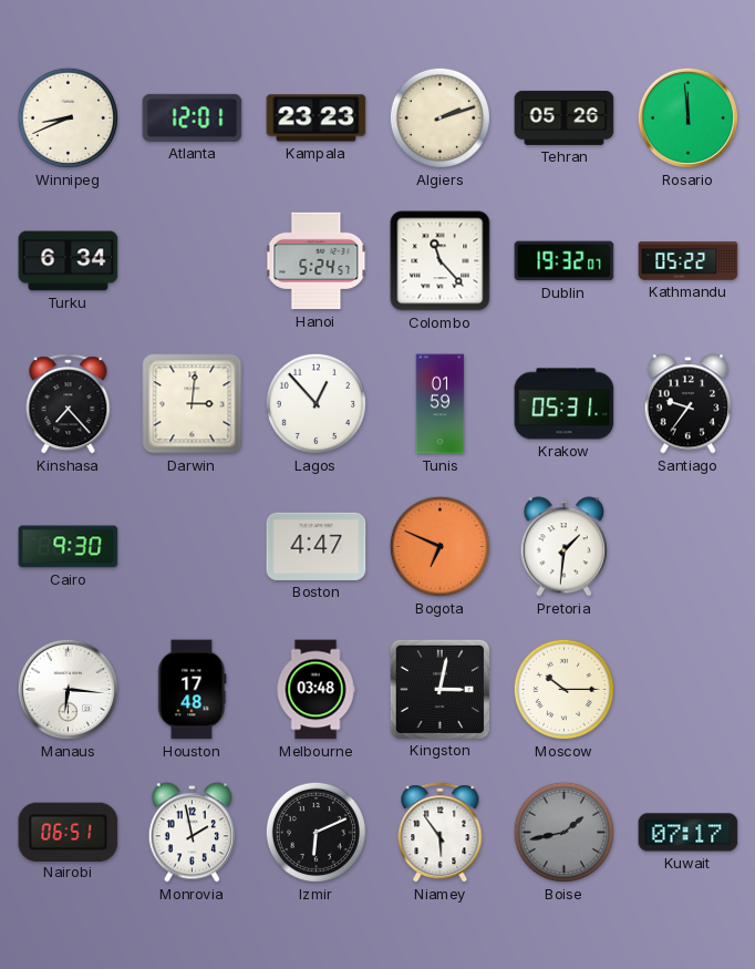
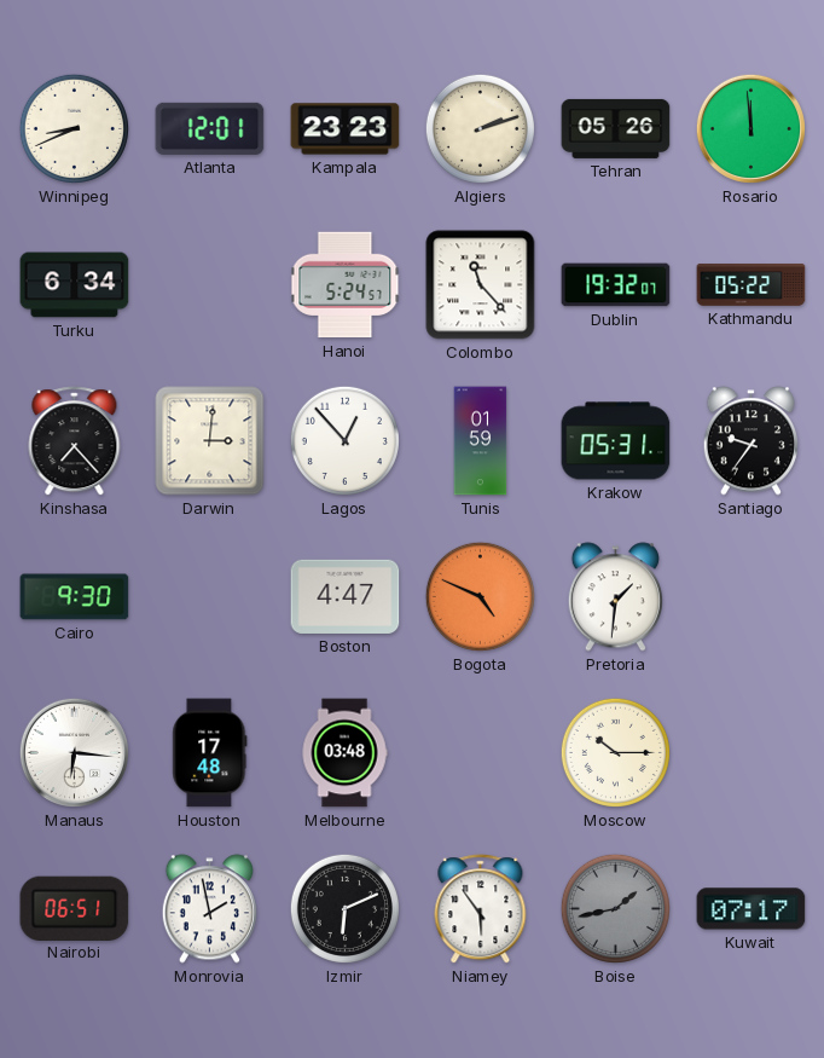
Bogota: 6:49 -> 4:49 (480, 596)
Kingston: 3:02 -> none (439, 689)
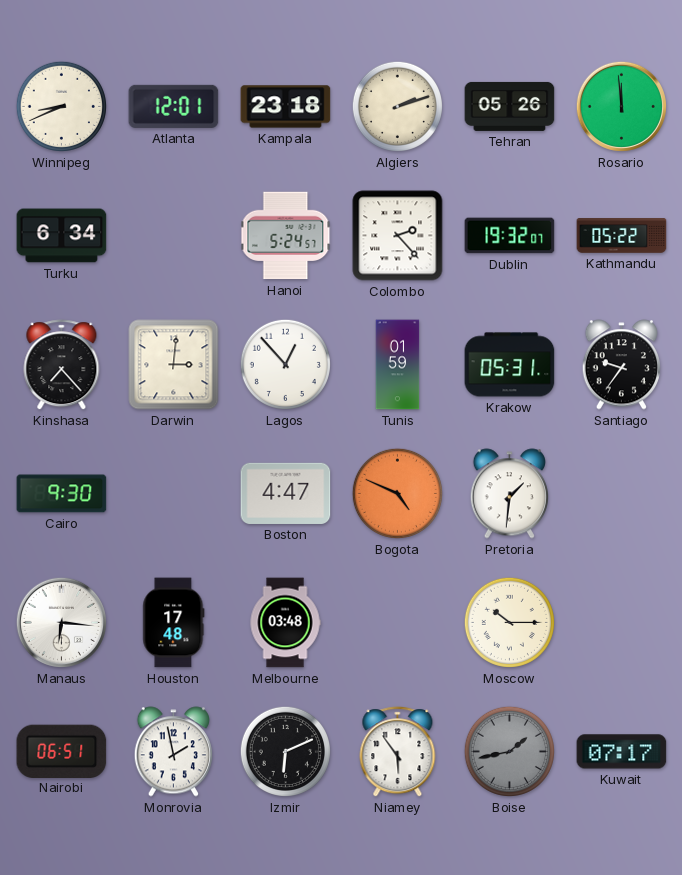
Kampala: 23:23 -> 23:18 (286, 107)
Colombo: 11:23 -> 2:23 (398, 236)
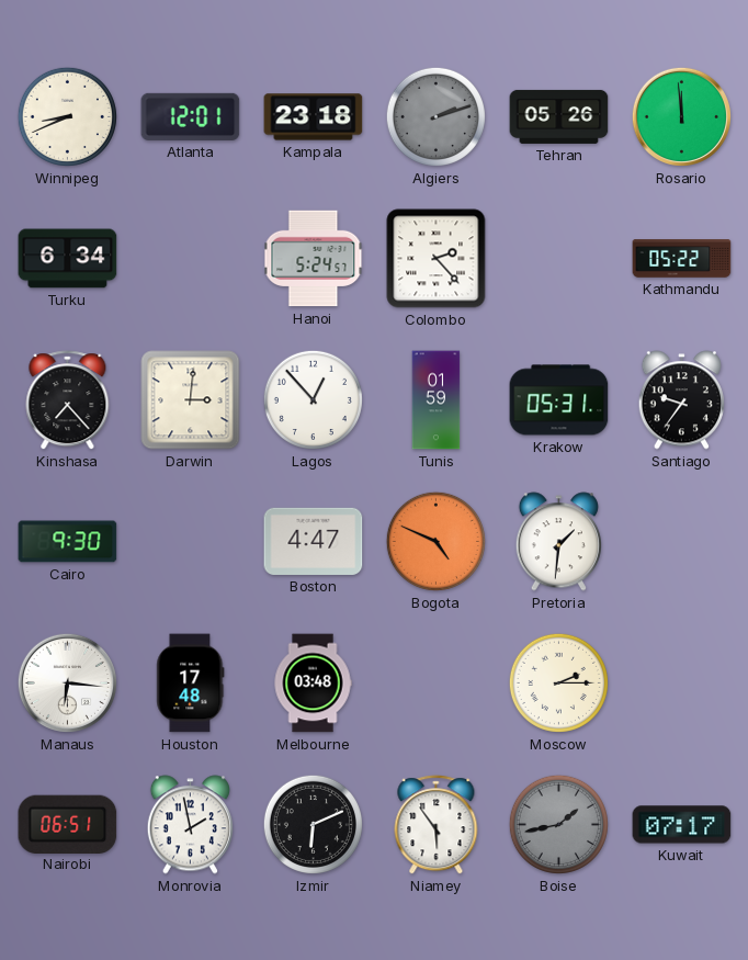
Algiers dial: cream -> grey (435, 116)
Dublin: 19:32 -> none (510, 236)
Moscow: 10:15 -> 2:15 (558, 682)
